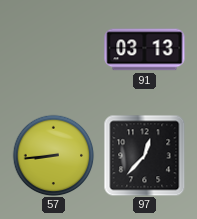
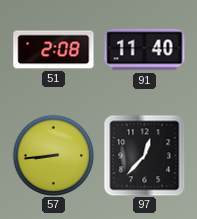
51: none -> 2:08 (54, 50)
91: 03:13 -> 11:40 (145, 50)
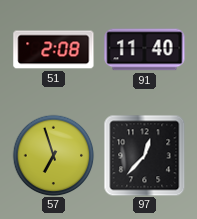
57: 8:44 -> 6:57 (53, 155)
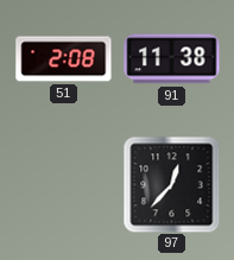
91: 11:40 -> 11:38 (172, 59)
57: 6:57 -> none (53, 155)
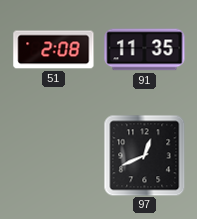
91: 11:38 -> 11:35 (145, 50)
97: 12:37 -> 12:41 (144, 155)
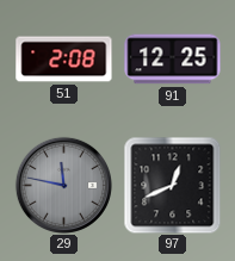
91: 11:35 -> 12:25 (173, 60)
29: none -> 11:47 (63, 185)
